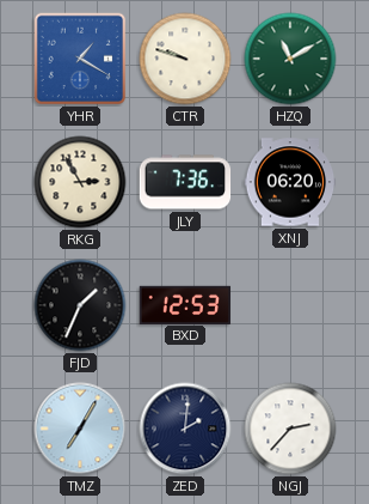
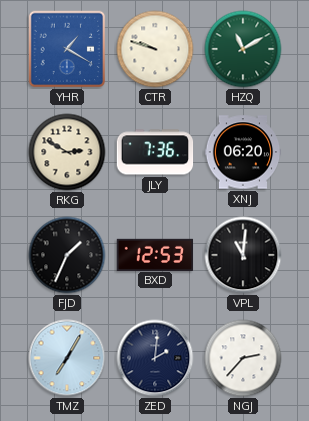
RKG: 2:55 -> 2:50 (67, 152)
VPL: none -> 11:01 (243, 255)
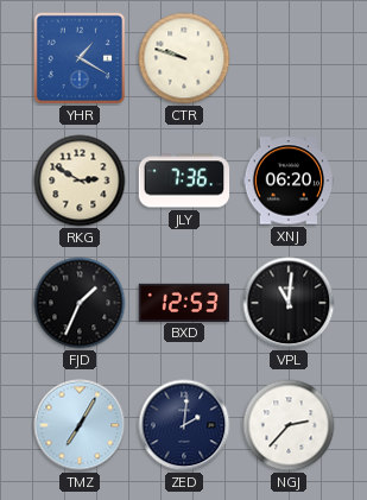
HZQ: 11:10 -> none (243, 49)
